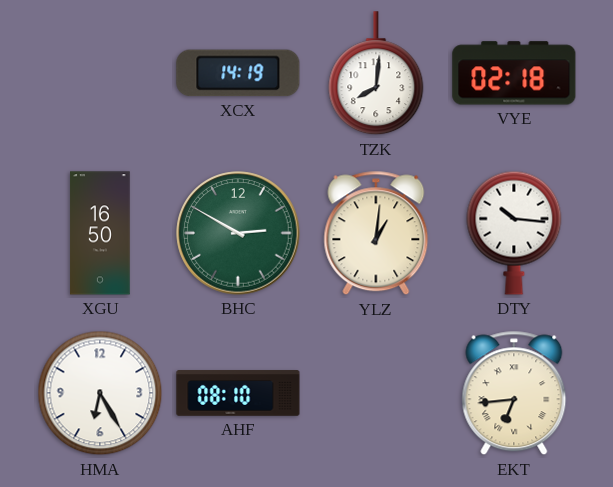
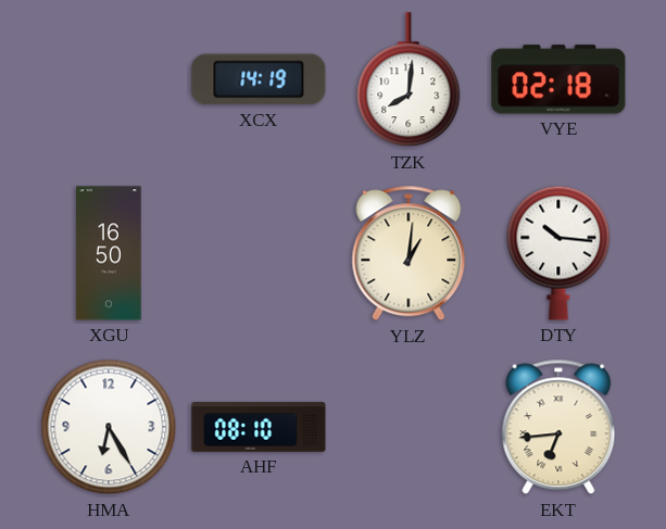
BHC: 2:50 -> none (238, 233)
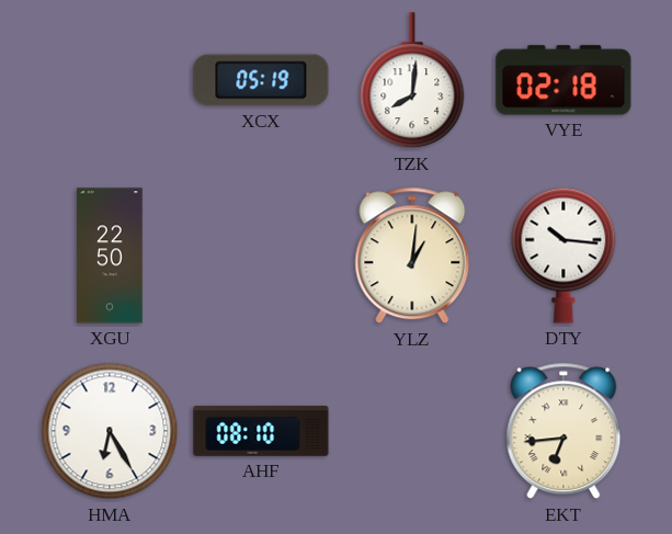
XCX: 14:19 -> 05:19 (261, 80)
XGU: 16:50 -> 22:50 (110, 255)
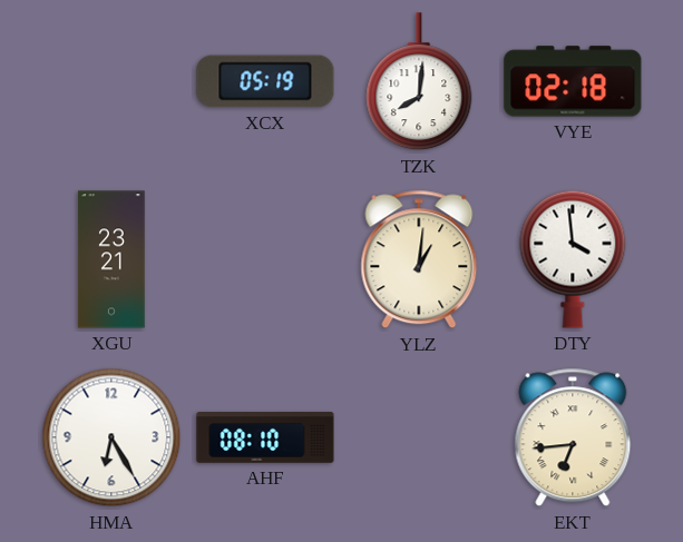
XGU: 22:50 -> 23:21 (111, 259)
DTY: 10:16 -> 3:59 (573, 259)
